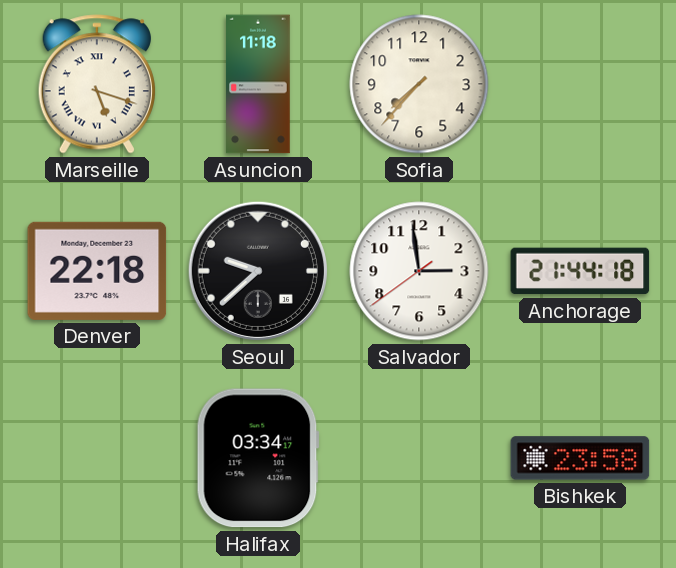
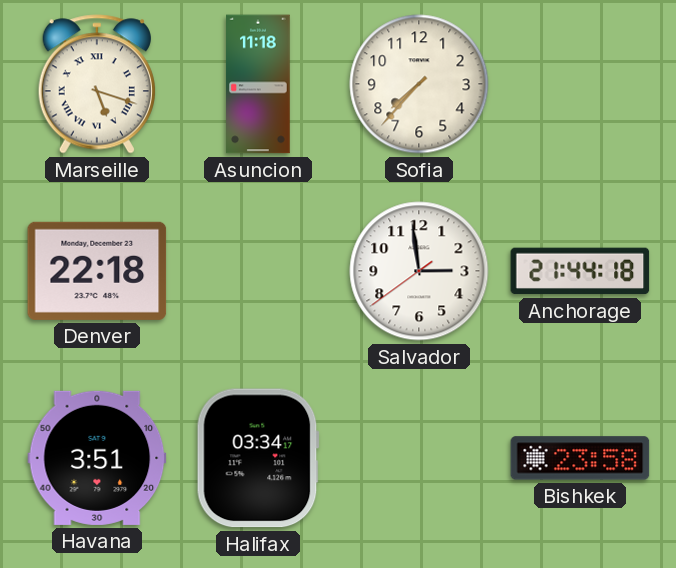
Seoul: 9:38 -> none (258, 271)
Havana: none -> 3:51 (97, 458)
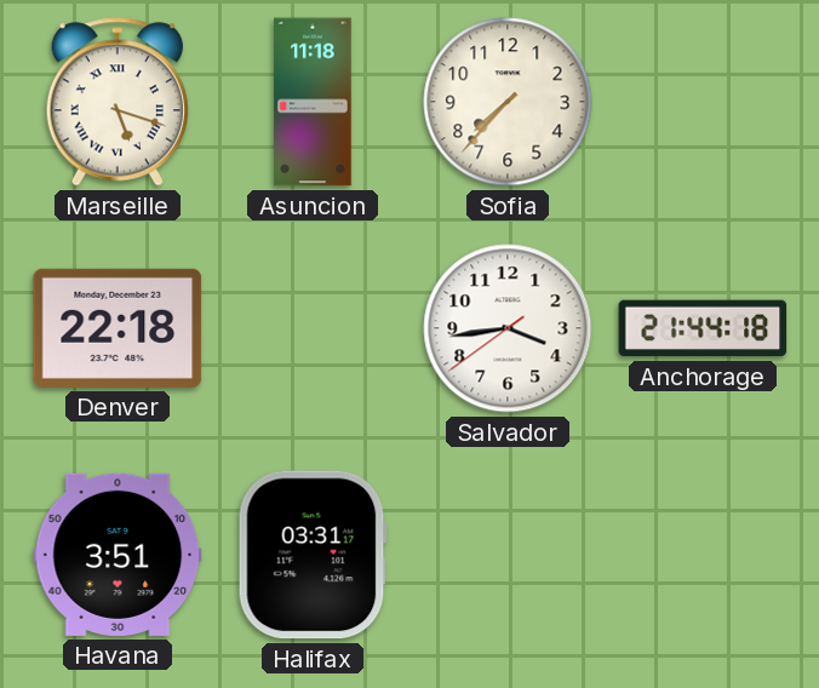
Salvador: 2:58 -> 3:43 (508, 328)
Halifax: 03:34 -> 03:31 (313, 555)
Bishkek: 23:58 -> none (580, 458)
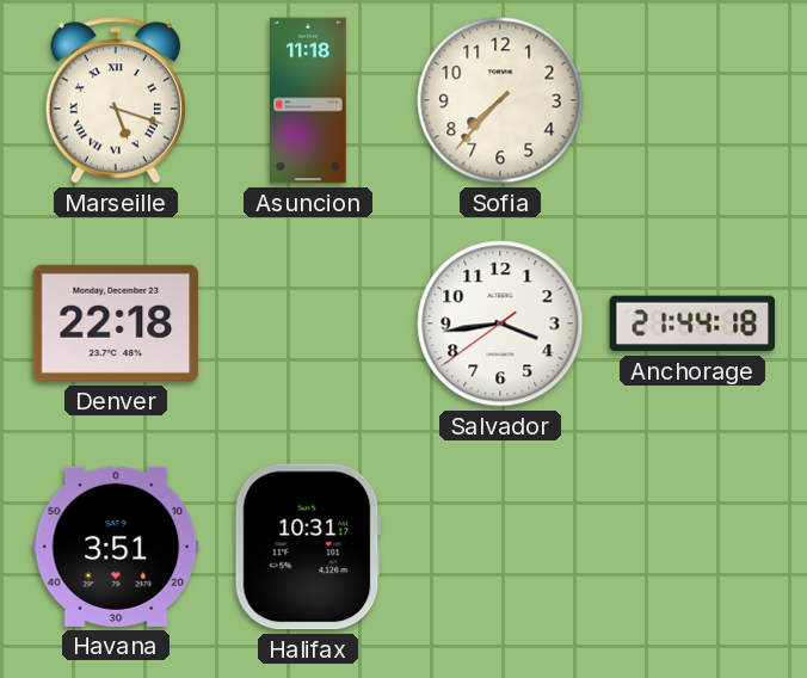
Halifax: 03:31 -> 10:31 (308, 547)
